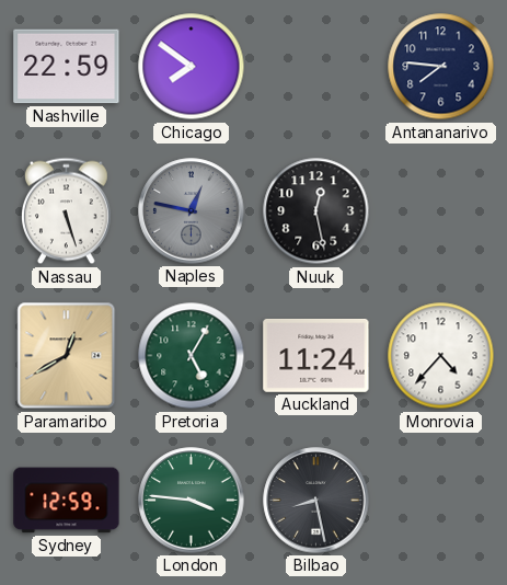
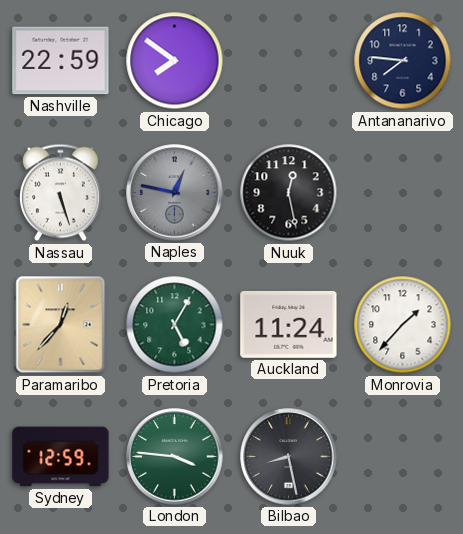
Paramaribo: 12:40 -> 12:37 (61, 325)
Monrovia: 4:37 -> 1:37 (403, 325)
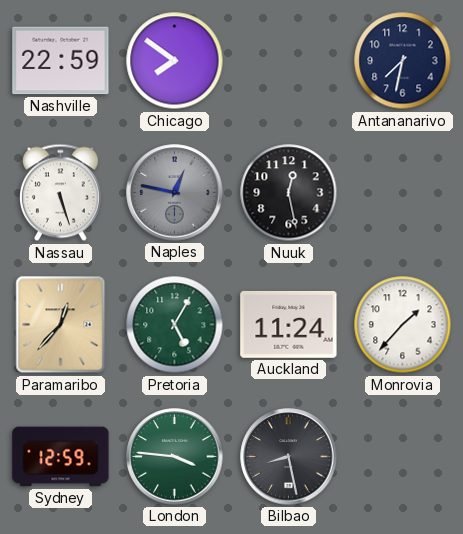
Antananarivo: 7:46 -> 7:32 (403, 61)
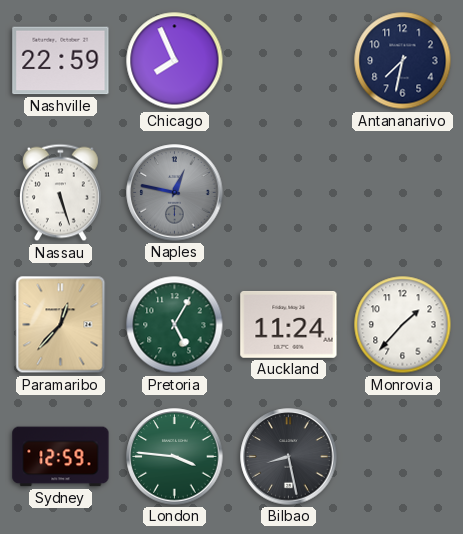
Chicago: 7:51 -> 7:56 (175, 61)
Nuuk: 12:28 -> none (289, 193)
